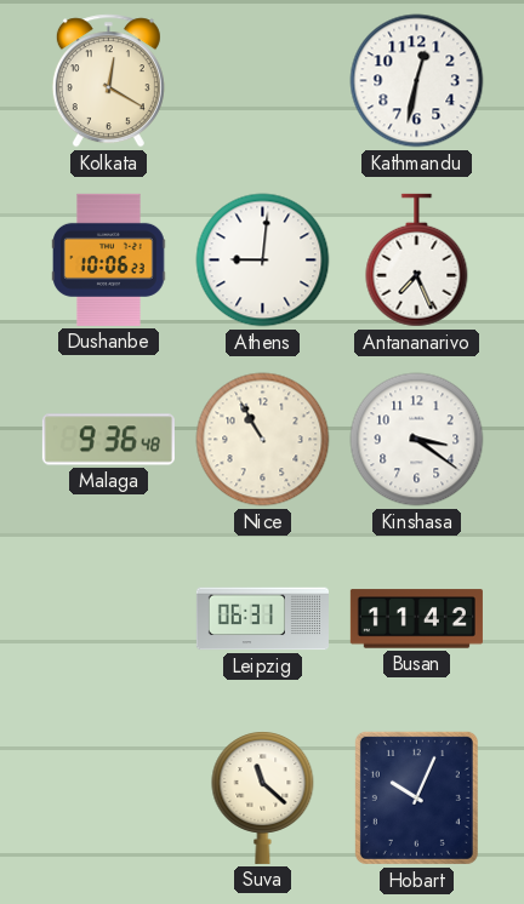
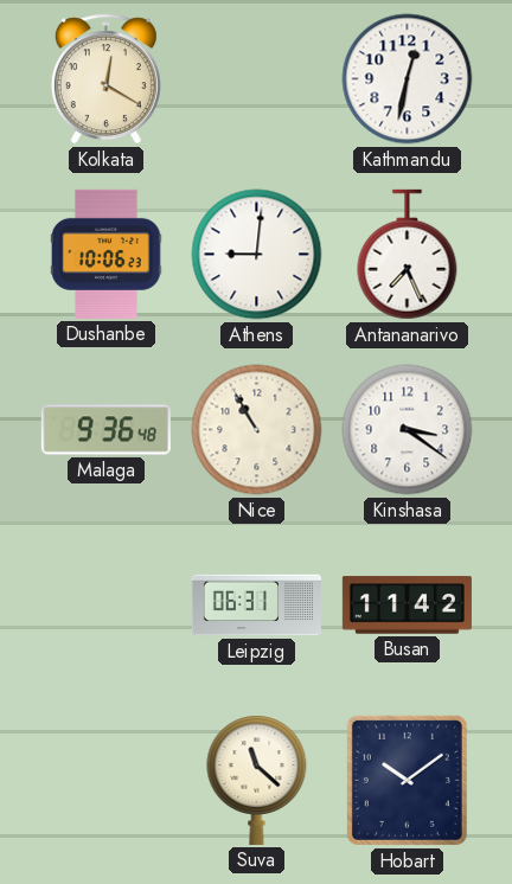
Hobart: 10:04 -> 10:09 (407, 780)
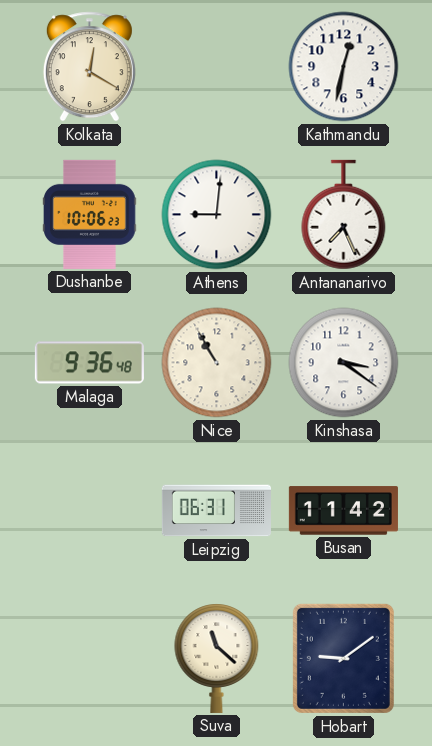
Hobart: 10:09 -> 9:09 (343, 658)
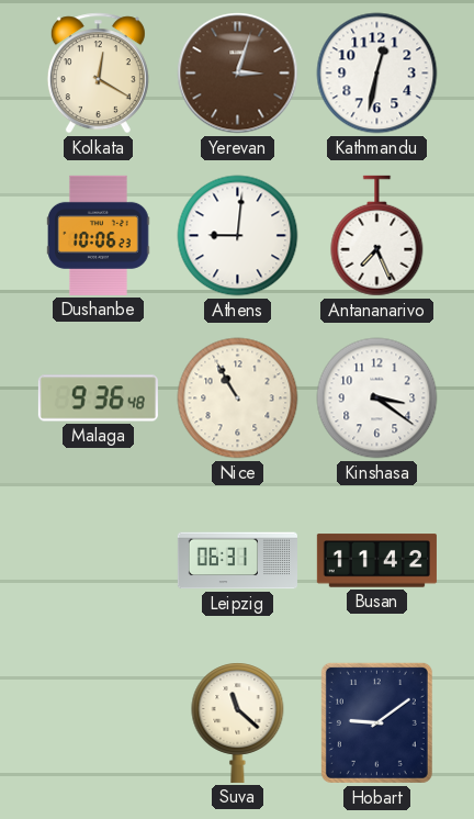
Yerevan: none -> 3:03 (238, 74)
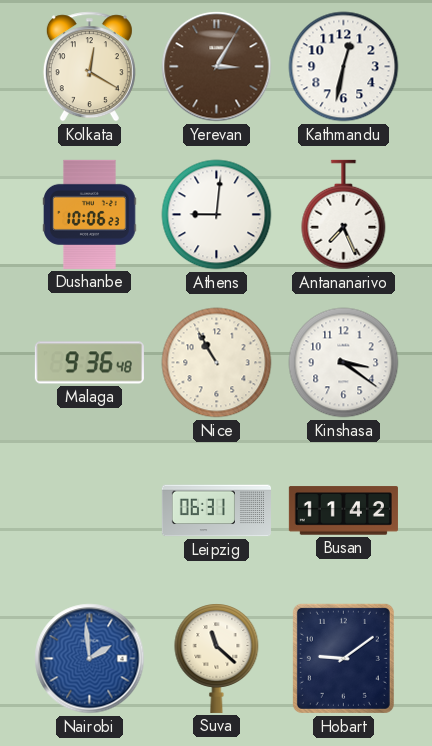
Yerevan: 3:03 -> 3:05 (217, 67)
Nairobi: none -> 1:59 (90, 659)
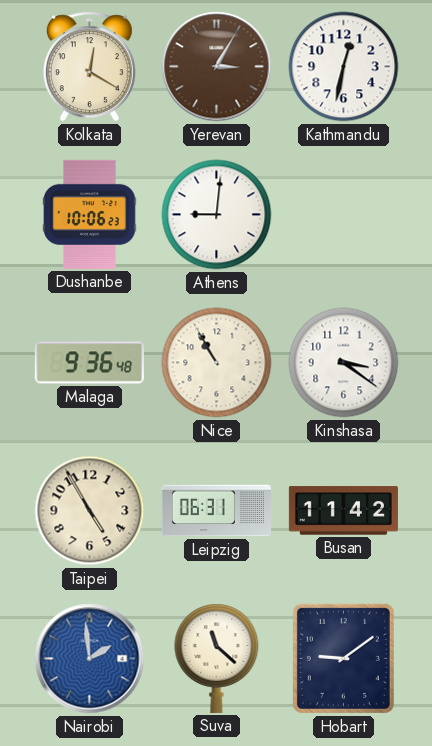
Antananarivo: 7:26 -> none (344, 215)
Taipei: none -> 4:55 (90, 511)
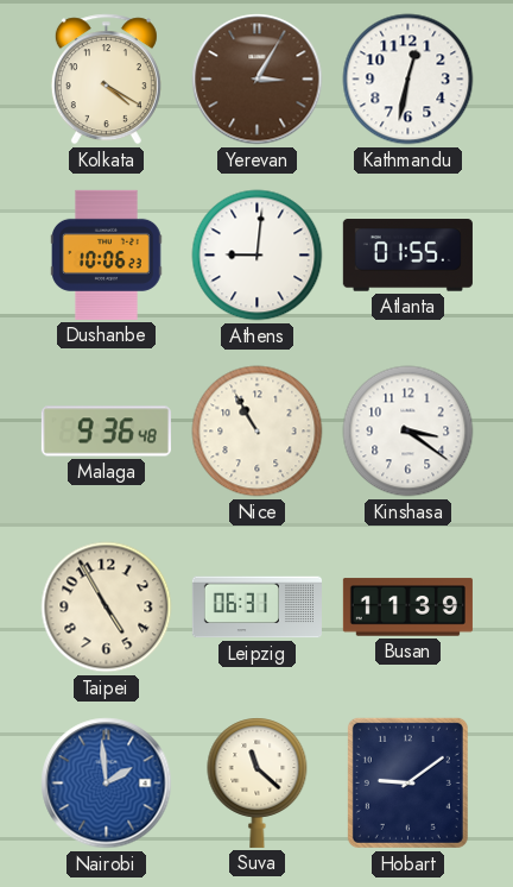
Kolkata: 12:20 -> 4:20 (106, 80)
Atlanta: none -> 01:55 (407, 256)
Busan: 11:42 -> 11:39 (407, 608)
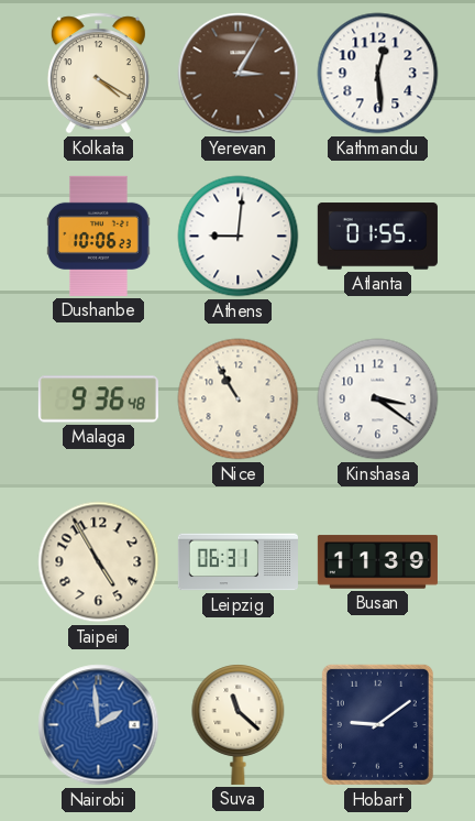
Kathmandu: 12:32 -> 12:29 (378, 74)
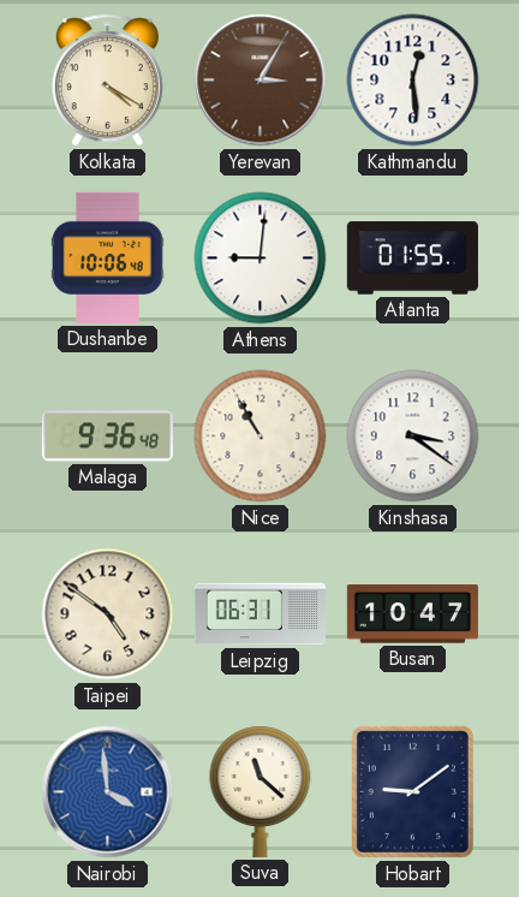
Dushanbe: 10:06:23 -> 10:06:48 (108, 257)
Taipei: 4:55 -> 4:51 (108, 614)
Busan: 11:39 -> 10:47 (412, 614)
Nairobi: 1:59 -> 3:59 (108, 792)
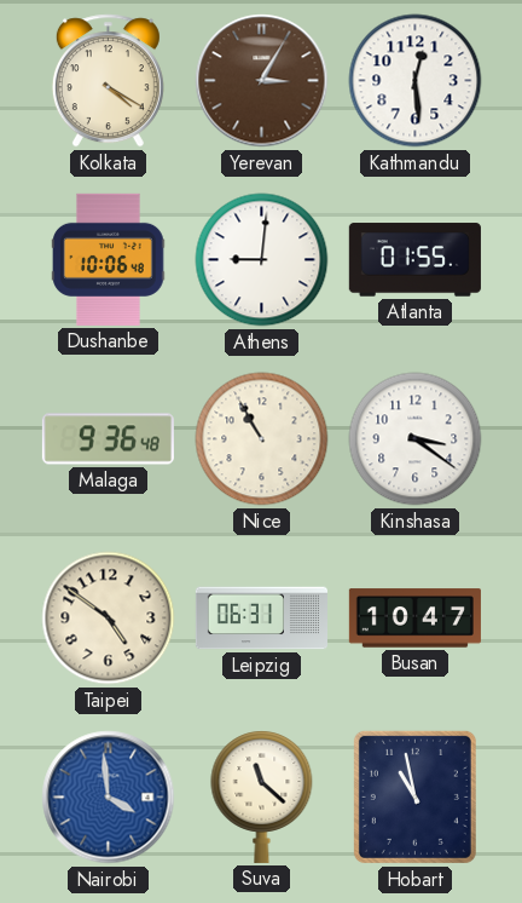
Hobart: 9:09 -> 10:58 (414, 796)
